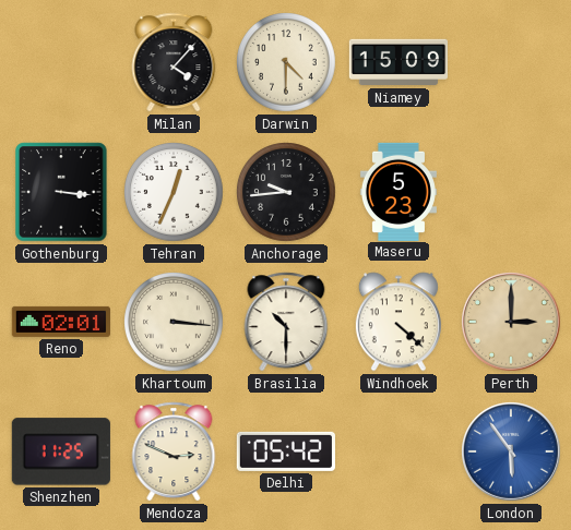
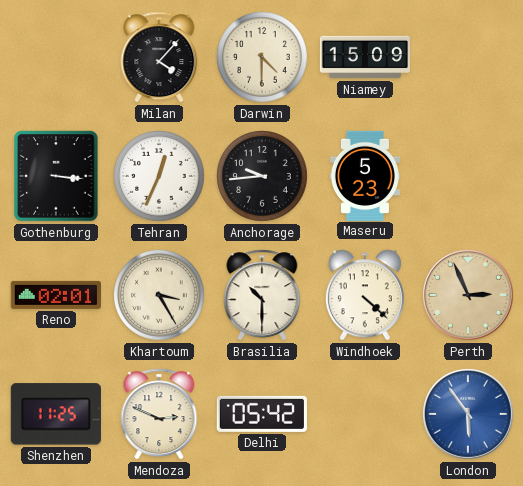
Khartoum: 3:16 -> 3:25 (160, 296)
Perth: 3:00 -> 2:56 (469, 296)
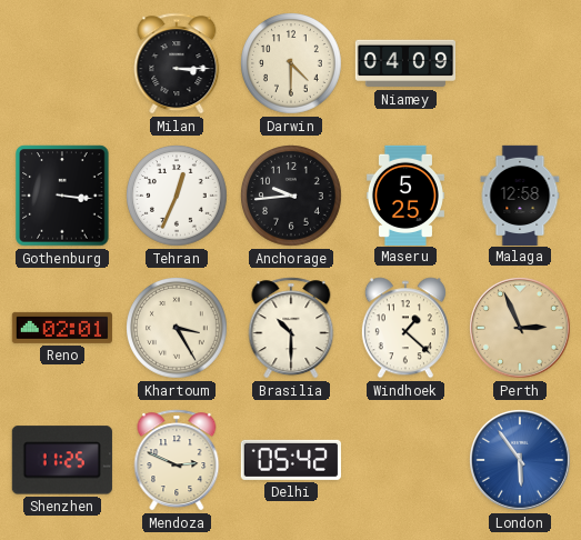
Milan: 4:07 -> 3:15 (177, 63)
Niamey: 15:09 -> 04:09 (404, 63)
Maseru: 5:23 -> 5:25 (405, 194)
Malaga: none -> 12:58 (520, 194)
Windhoek: 4:22 -> 1:22 (405, 328)
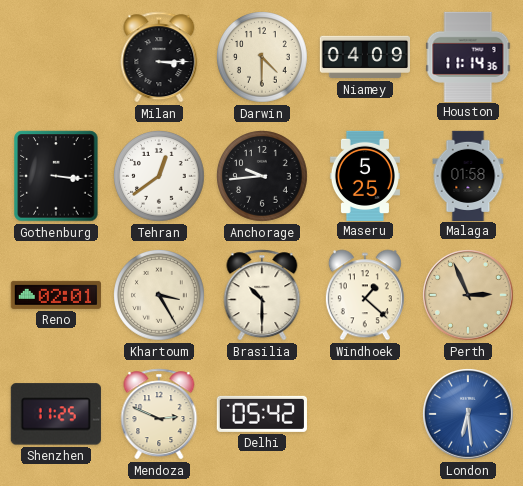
Houston: none -> 11:14 (468, 56)
Tehran: 12:34 -> 12:39 (160, 177)
Malaga: 12:58 -> 01:58 (468, 175)
London: 5:54 -> 6:29 (469, 415)
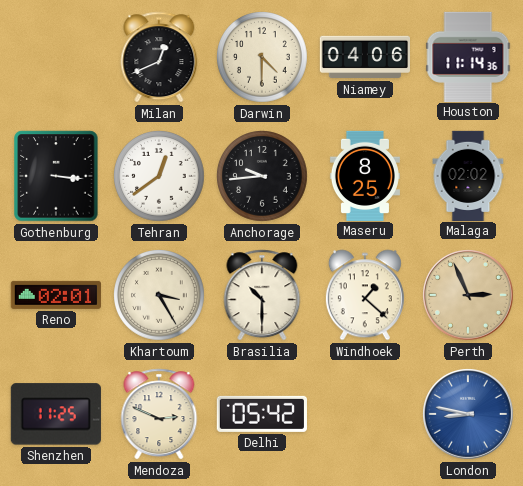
Milan: 3:15 -> 12:41 (159, 57)
Niamey: 04:09 -> 04:06 (364, 57)
Maseru: 5:25 -> 8:25 (365, 175)
Malaga: 01:58 -> 02:02 (468, 175)
London: 6:29 -> 8:47 (469, 415)
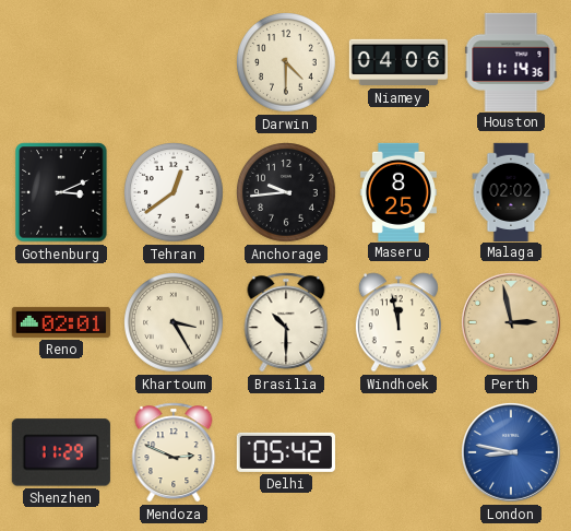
Milan: 12:41 -> none (159, 57)
Gothenburg: 3:16 -> 3:11 (61, 192)
Windhoek: 1:22 -> 11:58 (398, 322)
Perth: 2:56 -> 2:58 (512, 323)
Shenzhen: 11:25 -> 11:29 (61, 452)
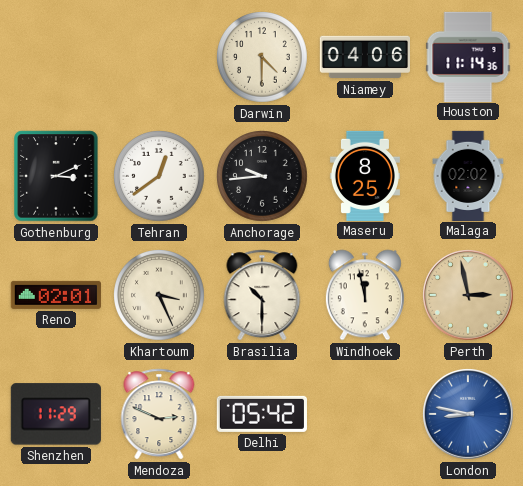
Khartoum: 3:25 -> 3:26 (160, 296)
